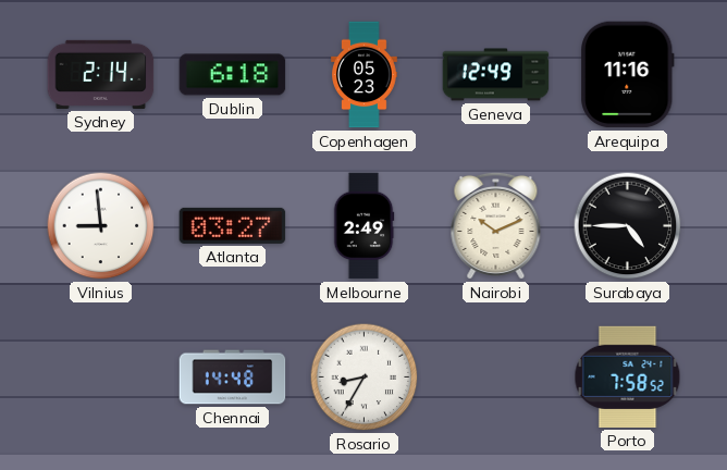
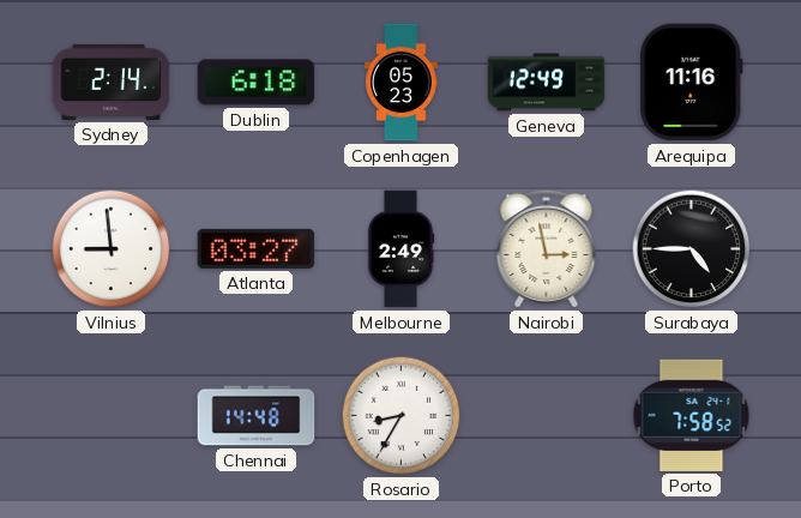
Nairobi: 10:11 -> 2:58 (547, 248)
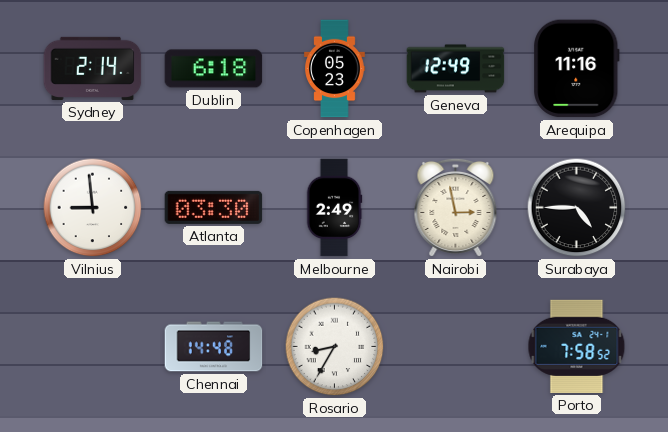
Atlanta: 03:27 -> 03:30 (214, 207)
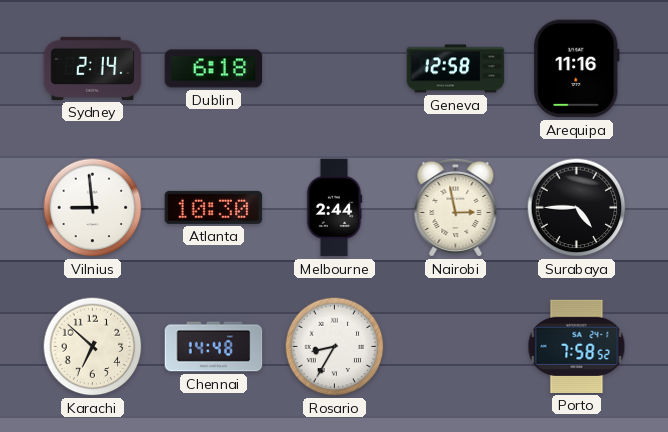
Copenhagen: 05:23 -> none (335, 69)
Geneva: 12:49 -> 12:58 (456, 69)
Atlanta: 03:30 -> 10:30 (214, 207)
Melbourne: 2:49 -> 2:44 (334, 208)
Karachi: none -> 6:52 (93, 347)
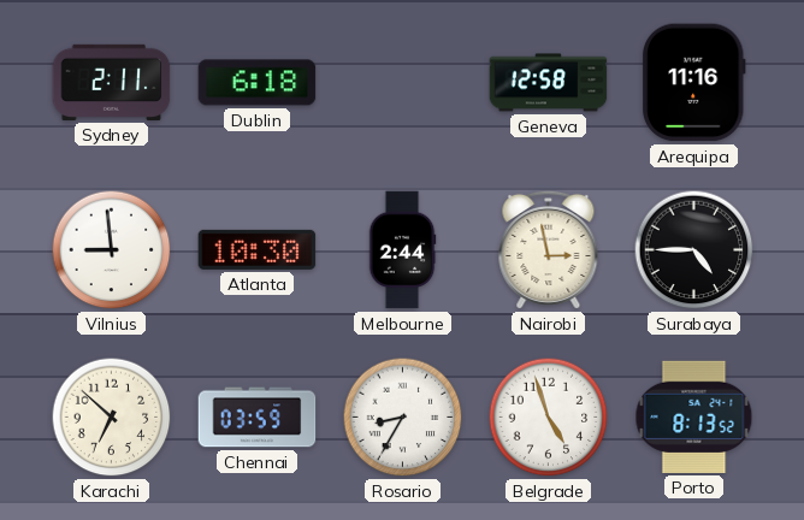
Sydney: 2:14 -> 2:11 (112, 82)
Chennai: 14:48 -> 03:59 (258, 418)
Belgrade: none -> 4:57 (549, 418)
Porto: 7:58 -> 8:13 (694, 416)
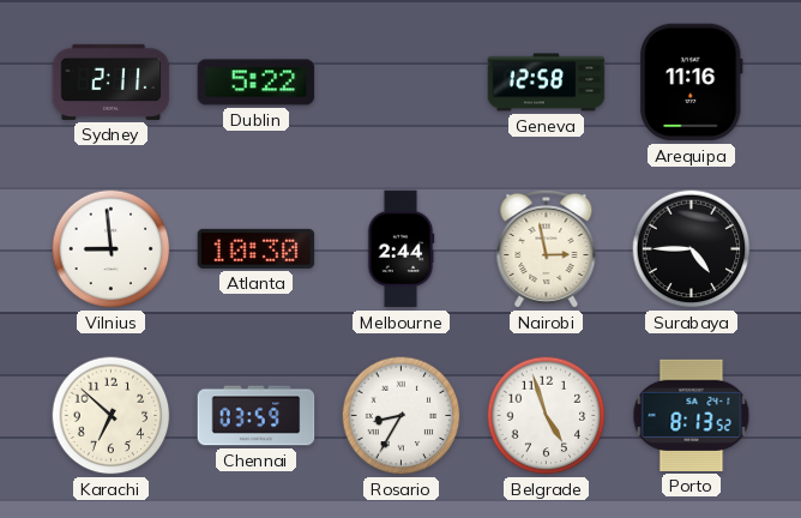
Dublin: 6:18 -> 5:22 (257, 83)
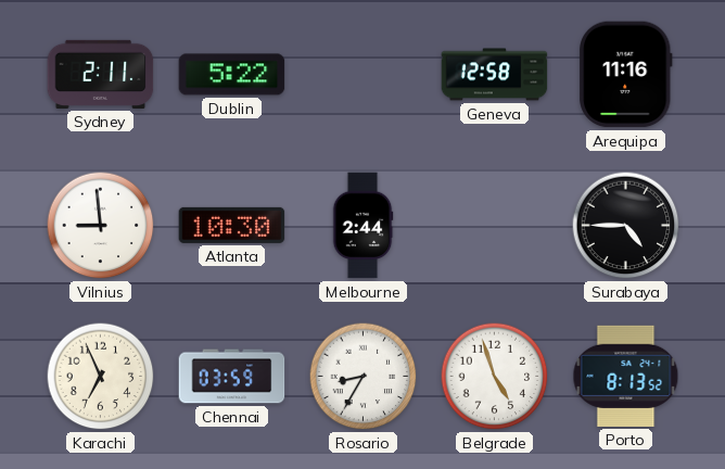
Nairobi: 2:58 -> none (547, 248)
Karachi: 6:52 -> 6:56 (101, 377)
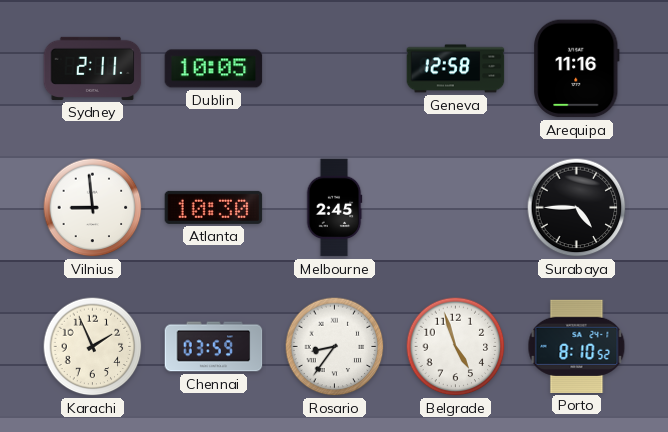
Dublin: 5:22 -> 10:05 (214, 69)
Melbourne: 2:44 -> 2:45 (334, 208)
Karachi: 6:56 -> 1:56 (93, 347)
Rosario: 8:35 -> 8:36 (335, 347)
Porto: 8:13 -> 8:10 (577, 346)
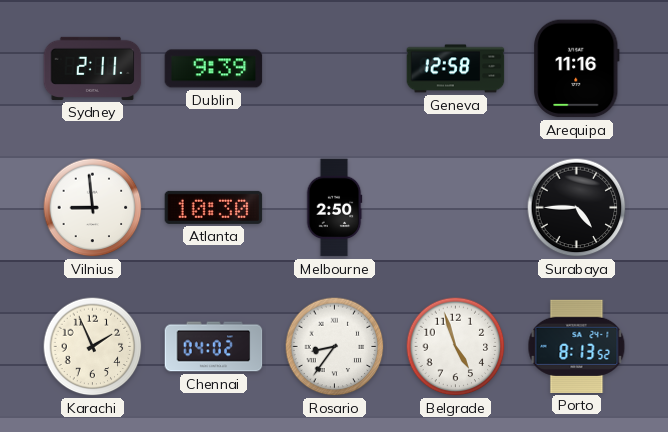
Dublin: 10:05 -> 9:39 (214, 69)
Melbourne: 2:45 -> 2:50 (334, 208)
Chennai: 03:59 -> 04:02 (214, 347)
Porto: 8:10 -> 8:13 (577, 346)
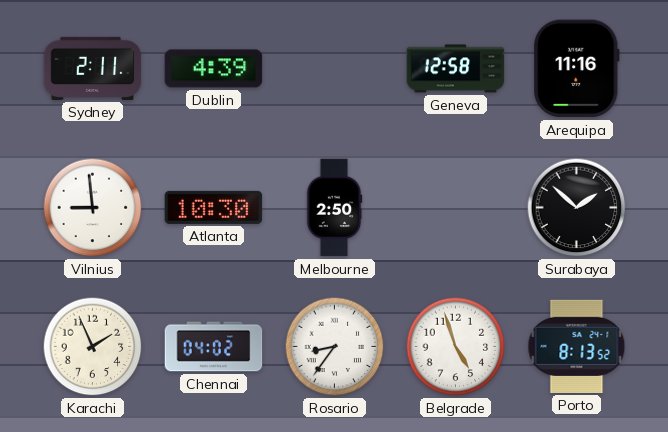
Dublin: 9:39 -> 4:39 (214, 69)
Surabaya: 4:45 -> 1:52 (577, 208)
